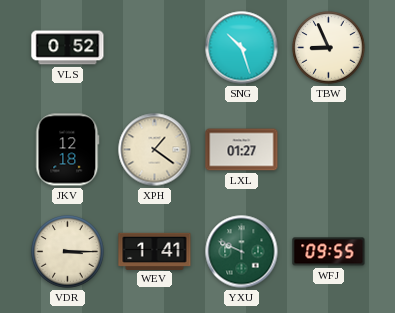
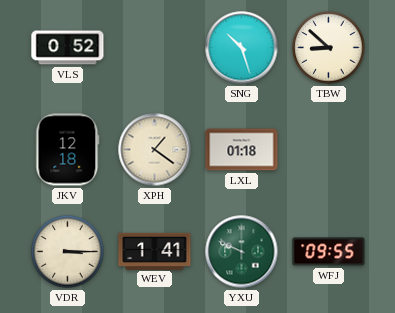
TBW: 8:56 -> 8:52 (329, 48)
LXL: 01:27 -> 01:18 (242, 150)
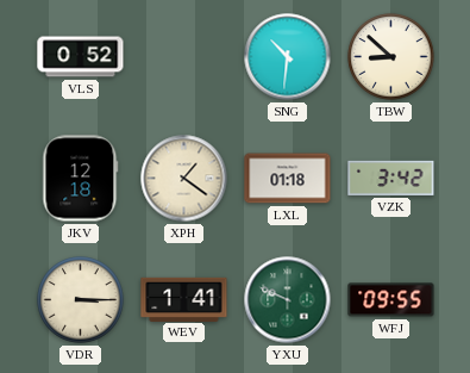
SNG: 10:27 -> 10:31 (288, 57)
VZK: none -> 3:42 (391, 178)
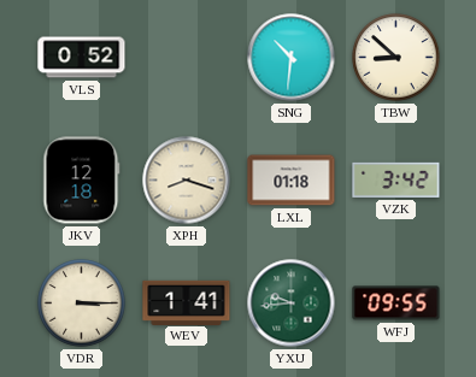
XPH: 1:21 -> 8:18 (187, 181)
YXU: 9:49 -> 9:44 (292, 304)
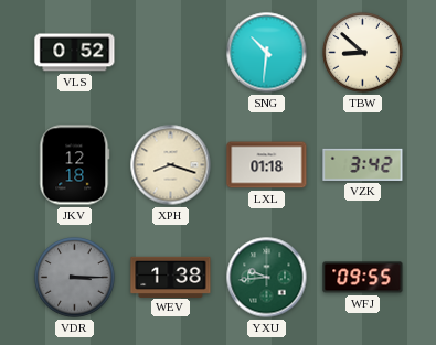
VDR dial: cream -> grey (75, 278)
WEV: 1:41 -> 1:38 (171, 277)
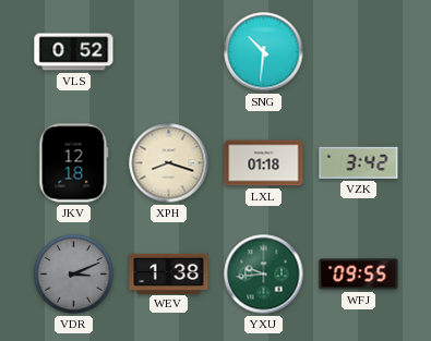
TBW: 8:52 -> none (363, 53)
VDR: 3:15 -> 3:11 (74, 275)
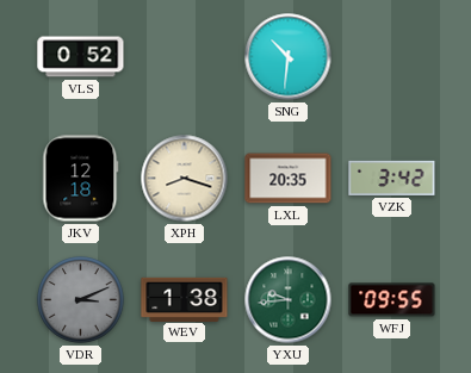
LXL: 01:18 -> 20:35 (289, 179)
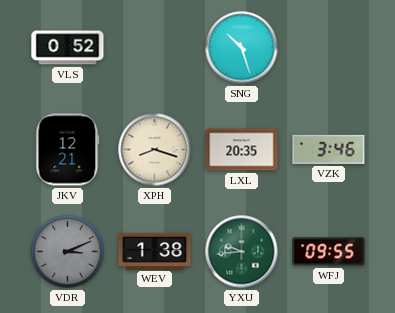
SNG: 10:31 -> 10:27 (242, 48)
JKV: 12:18 -> 12:21 (68, 150)
VZK: 3:42 -> 3:46 (329, 149)
